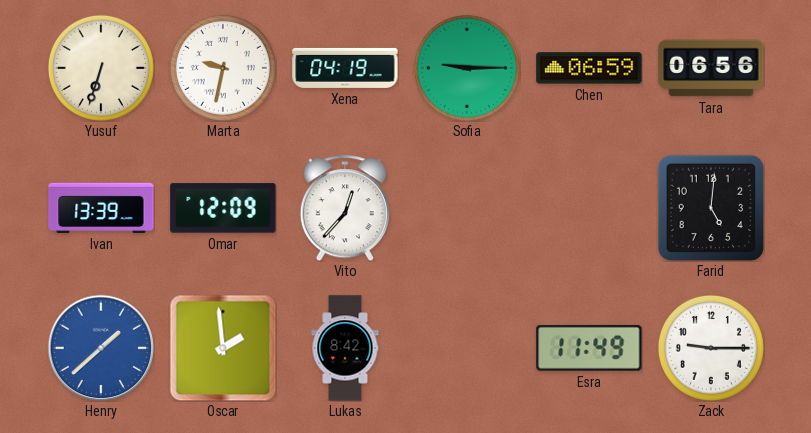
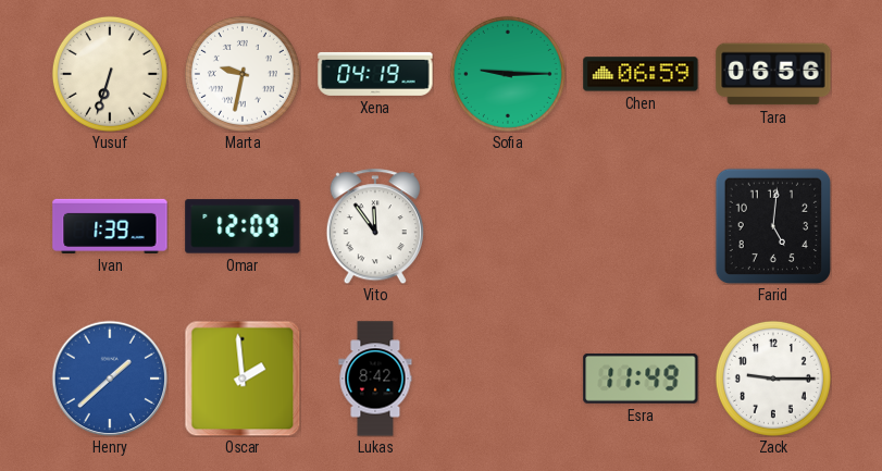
Ivan: 13:39 -> 1:39 (110, 226)
Vito: 12:37 -> 11:54 (375, 226)
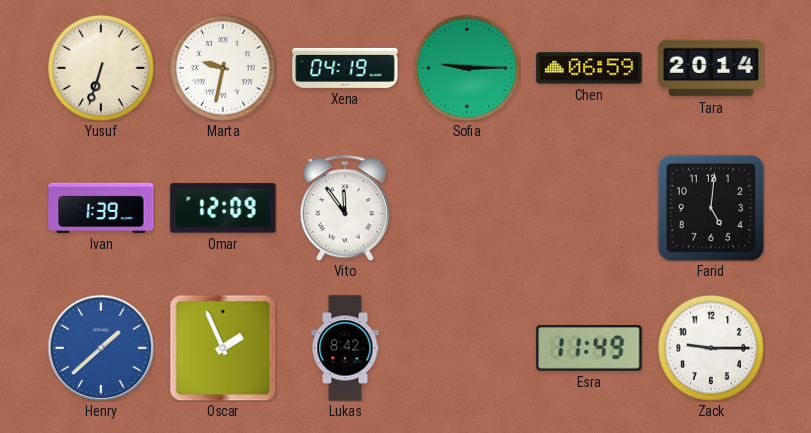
Tara: 06:56 -> 20:14 (711, 68)
Oscar: 1:59 -> 1:56 (223, 348)
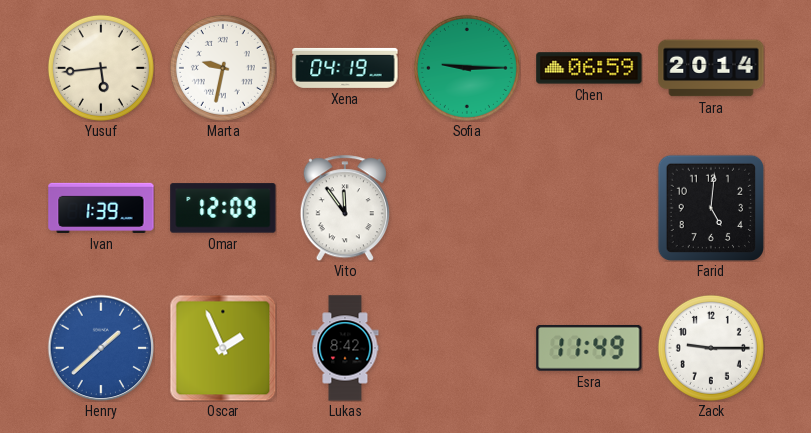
Yusuf: 6:33 -> 5:44 (101, 68)
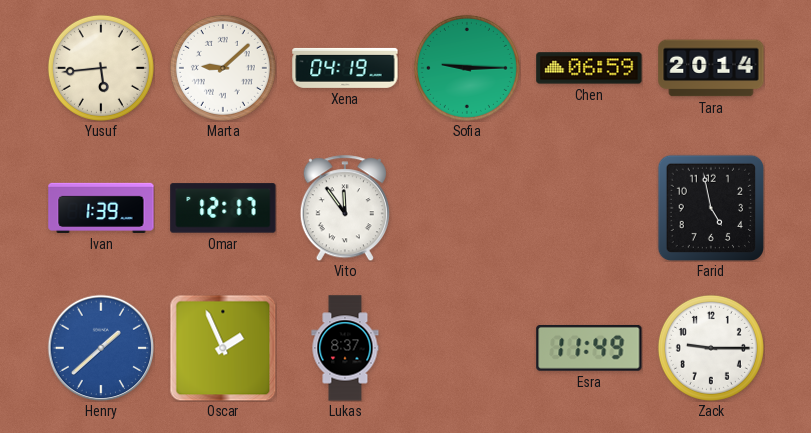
Marta: 9:32 -> 9:08 (223, 68)
Omar: 12:09 -> 12:17 (223, 208)
Farid: 5:01 -> 4:58 (710, 207)
Lukas: 8:42 -> 8:37 (345, 348)
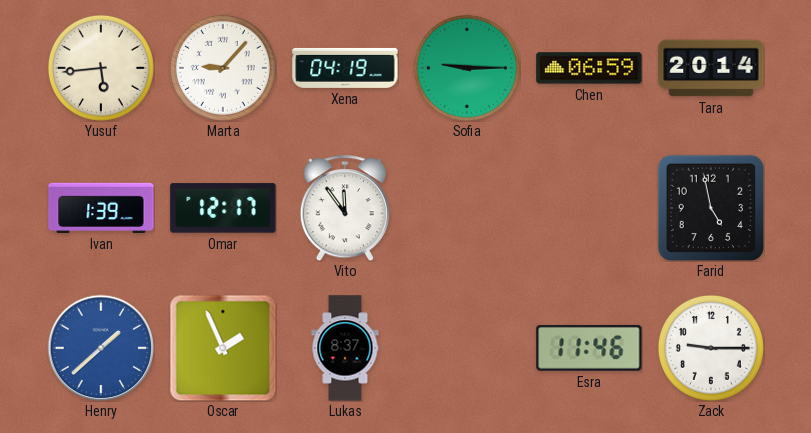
Marta: 9:08 -> 9:07 (223, 68)
Esra: 11:49 -> 11:46 (589, 348)
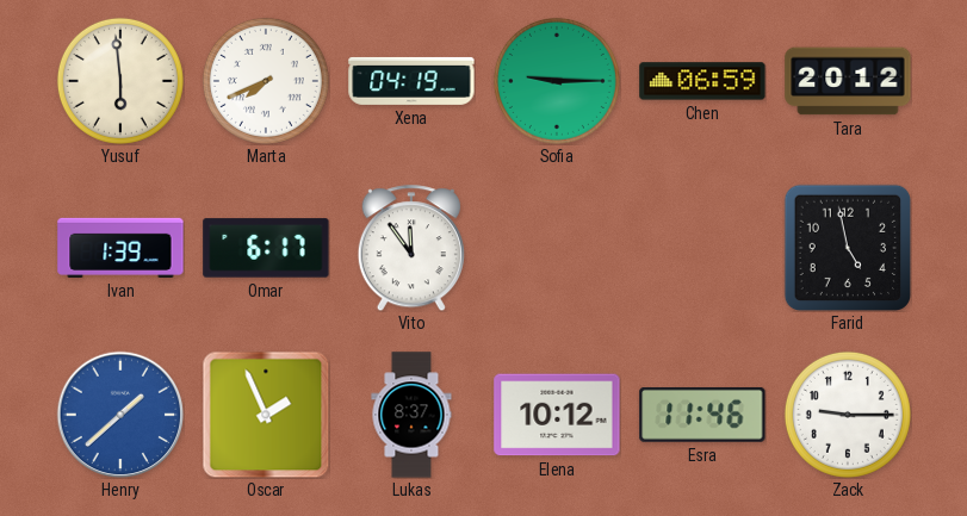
Yusuf: 5:44 -> 5:59 (120, 81)
Marta: 9:07 -> 7:41 (266, 81)
Tara: 20:14 -> 20:12 (848, 81)
Omar: 12:17 -> 6:17 (266, 248)
Elena: none -> 10:12 (557, 415)
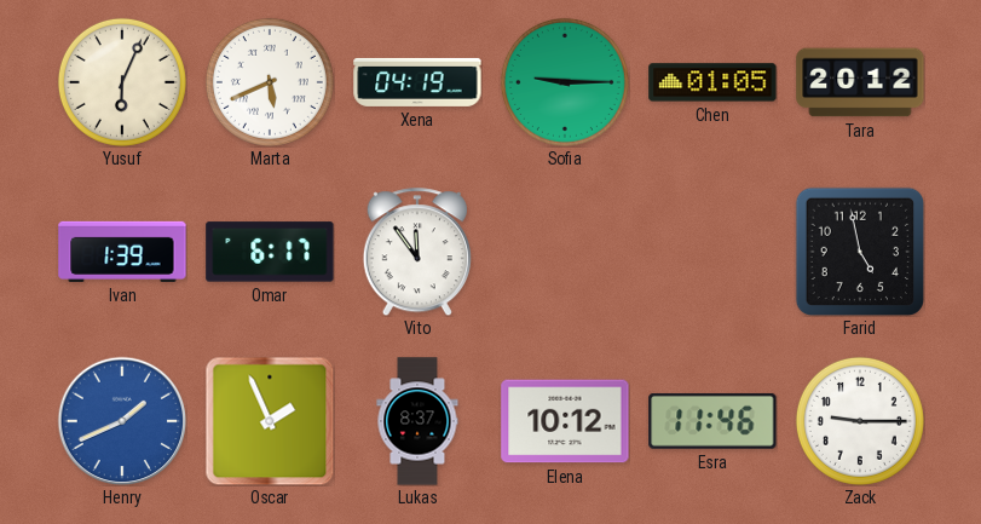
Yusuf: 5:59 -> 6:04 (122, 82)
Marta: 7:41 -> 5:41 (270, 82)
Chen: 06:59 -> 01:05 (712, 82)
Henry: 1:38 -> 1:41 (122, 421)
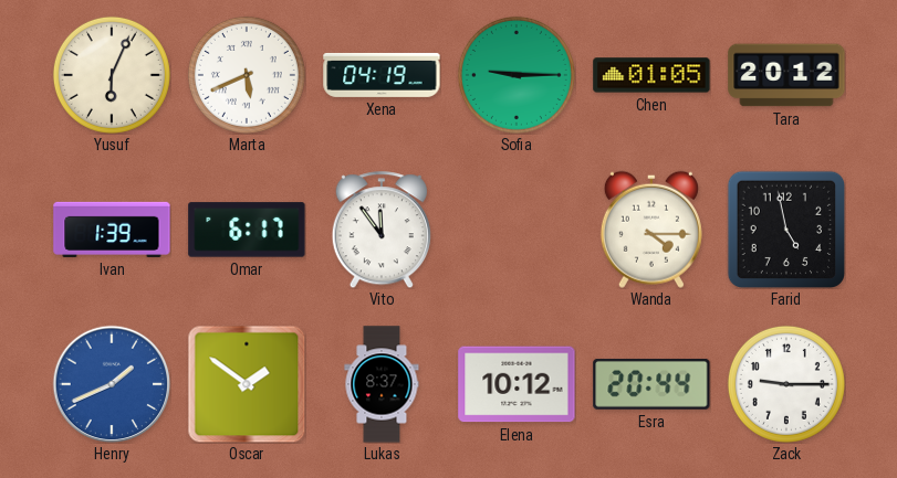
Wanda: none -> 4:15 (651, 230)
Oscar: 1:56 -> 1:51 (247, 384)
Esra: 11:46 -> 20:44 (651, 384)
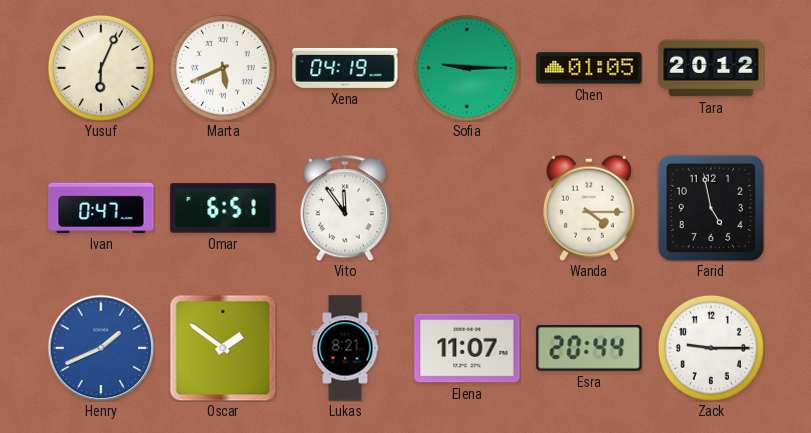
Ivan: 1:39 -> 0:47 (101, 208)
Omar: 6:17 -> 6:51 (223, 208)
Lukas: 8:37 -> 8:21 (345, 348)
Elena: 10:12 -> 11:07 (467, 348)
